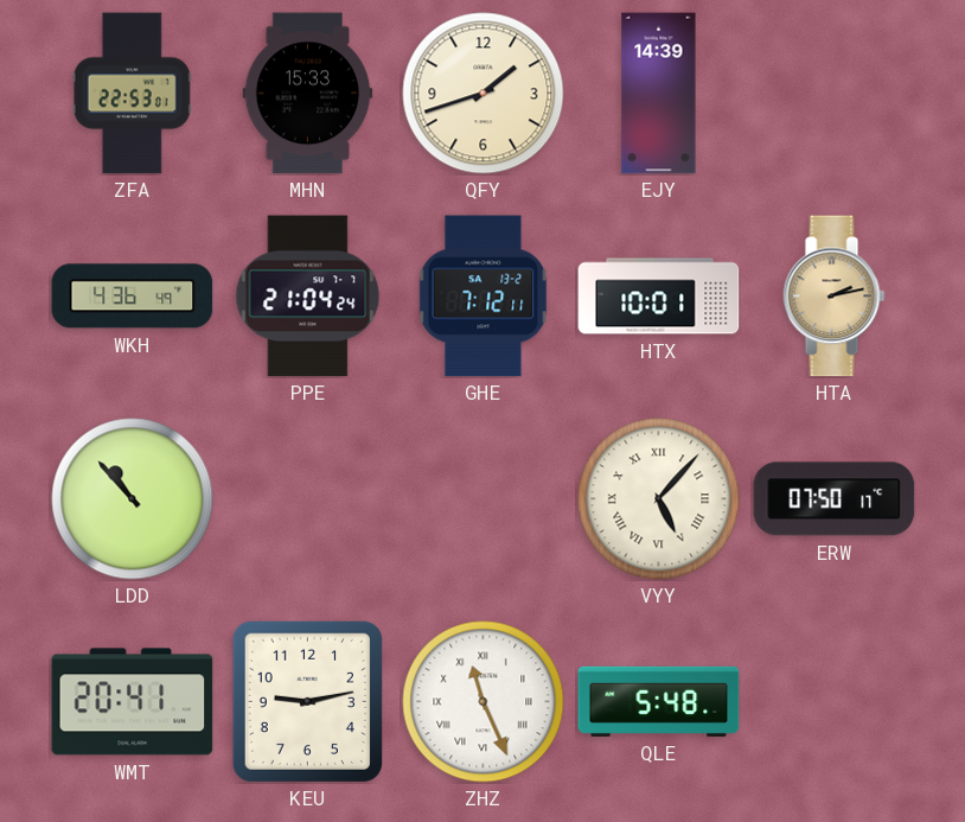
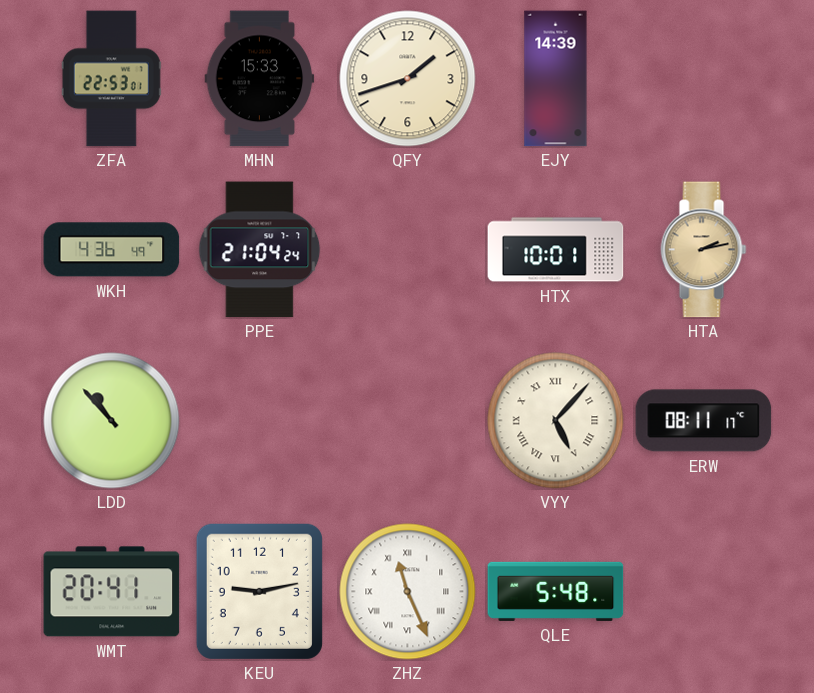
GHE: 7:12 -> none (484, 297)
ERW: 07:50 -> 08:11 (704, 421)
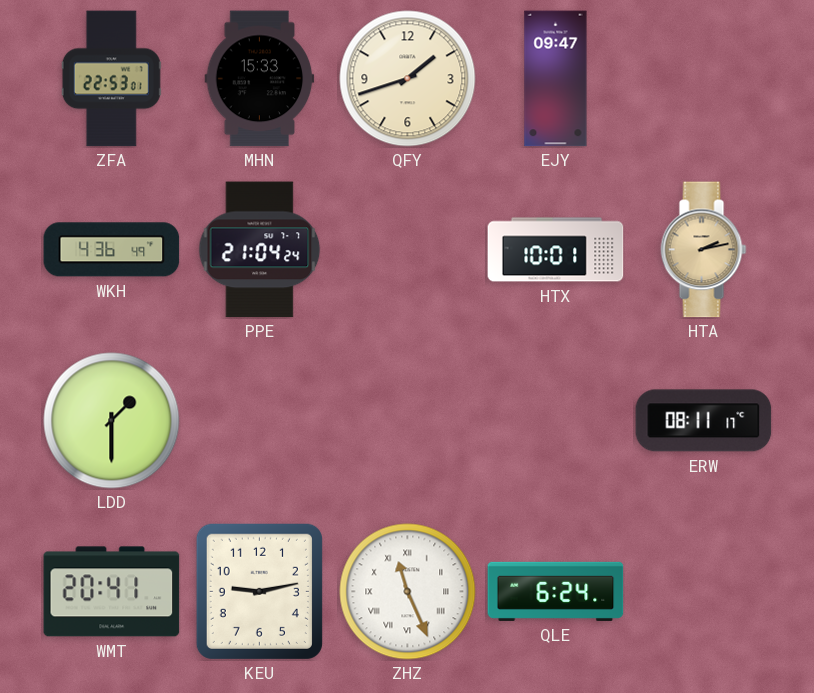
EJY: 14:39 -> 09:47 (556, 79)
LDD: 10:53 -> 1:30 (112, 421)
VYY: 5:07 -> none (556, 421)
QLE: 5:48 -> 6:24 (556, 591)
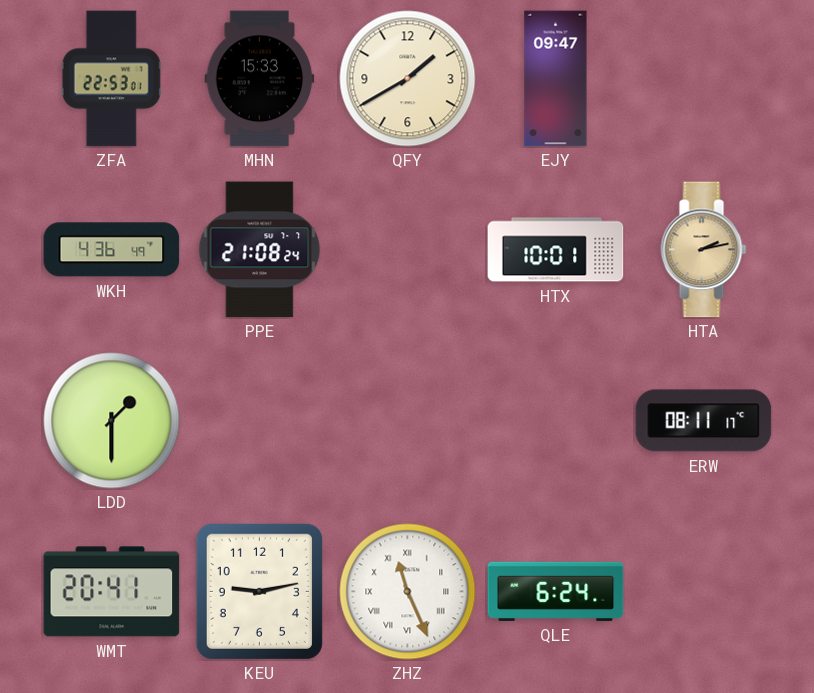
QFY: 1:42 -> 1:40 (408, 79)
PPE: 21:04 -> 21:08 (260, 250)
